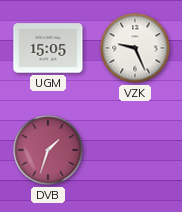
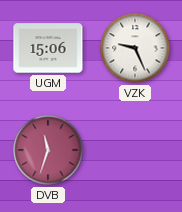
UGM: 15:05 -> 15:06 (48, 48)
DVB: 1:33 -> 11:33 (48, 150)
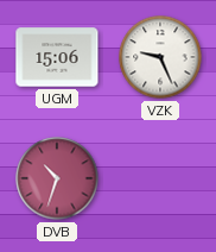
DVB: 11:33 -> 10:33 (57, 178)
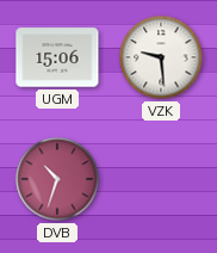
VZK: 9:26 -> 9:29 (161, 57)
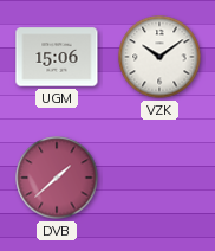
VZK: 9:29 -> 10:09 (159, 57)
DVB: 10:33 -> 1:38 (57, 178)
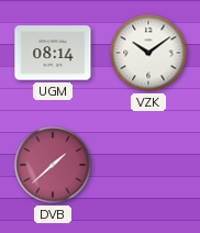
UGM: 15:06 -> 08:14 (53, 53)
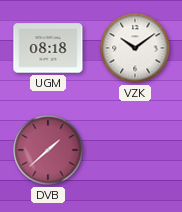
UGM: 08:14 -> 08:18 (48, 48)
